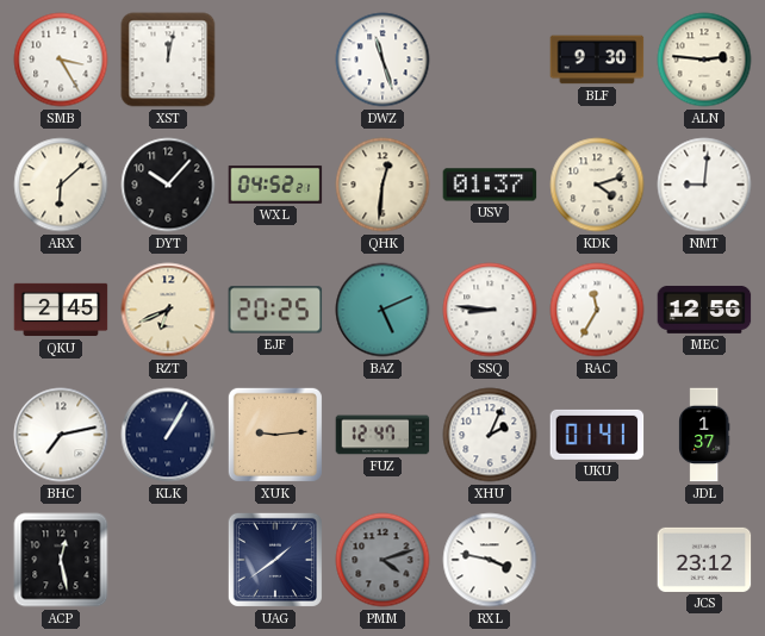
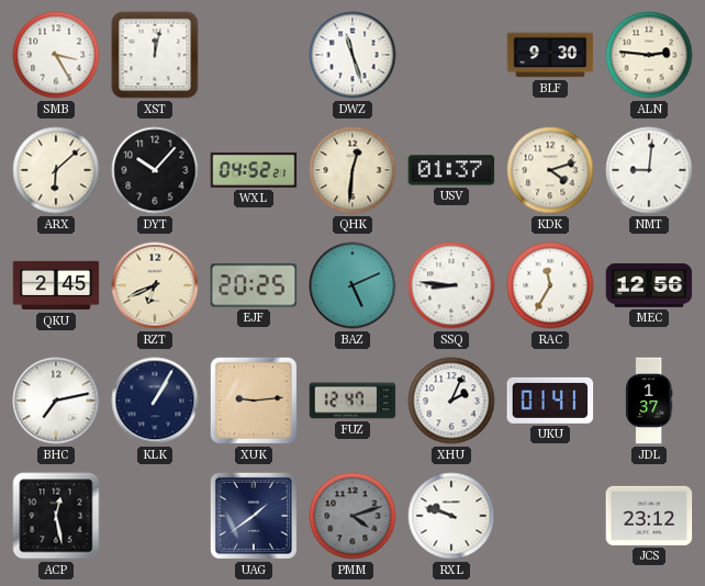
RXL: 3:47 -> 9:48 (451, 516)
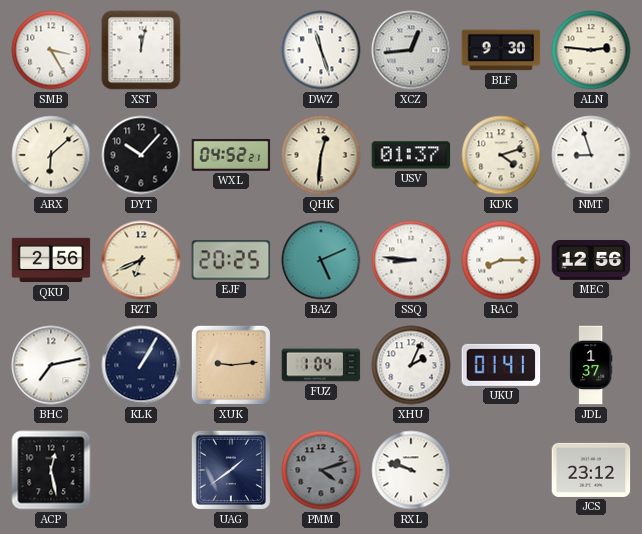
XCZ: none -> 12:44 (411, 50)
NMT: 9:01 -> 8:57 (591, 155)
QKU: 2:45 -> 2:56 (51, 260)
RAC: 11:35 -> 8:15 (501, 260)
FUZ: 12:47 -> 1:04 (321, 365)
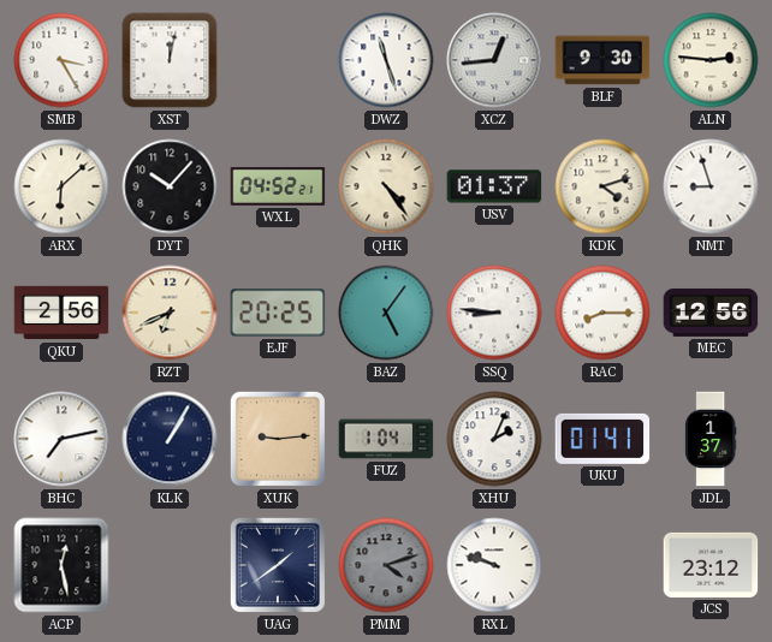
QHK: 12:31 -> 4:24 (386, 186)
BAZ: 5:11 -> 5:06 (386, 313)
